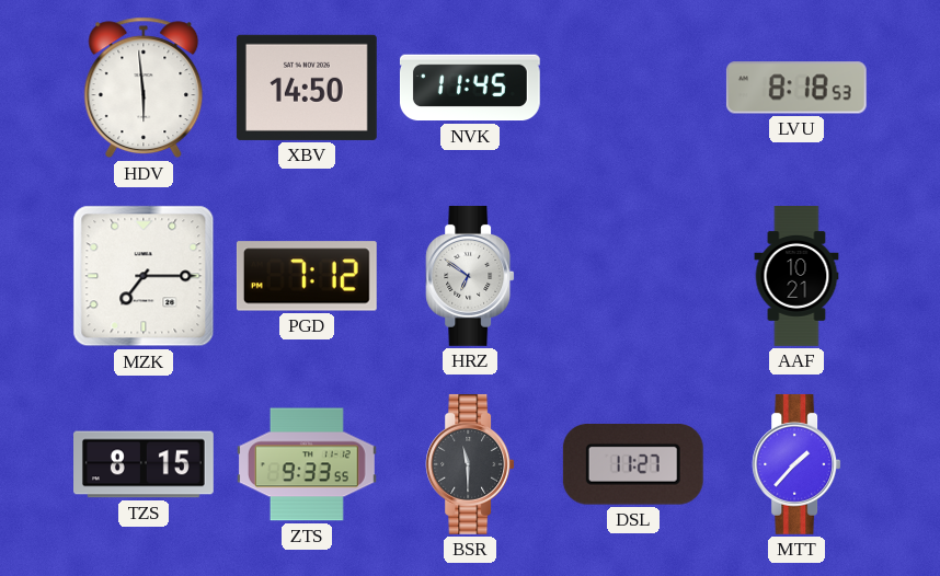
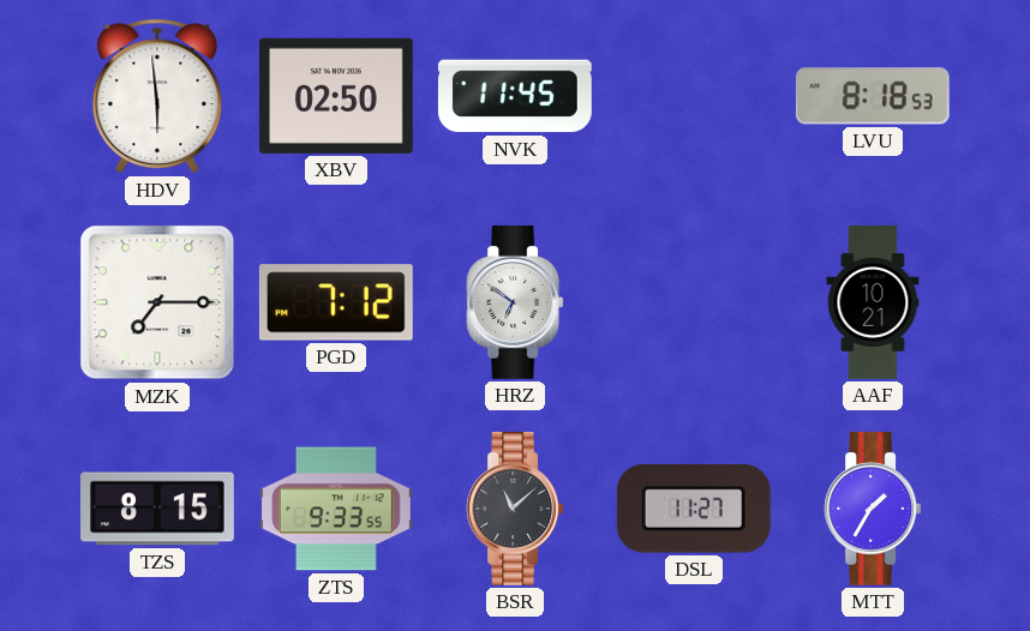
XBV: 14:50 -> 02:50 (336, 96)
BSR: 11:30 -> 11:08 (515, 509)
MTT: 1:37 -> 1:35 (873, 509)
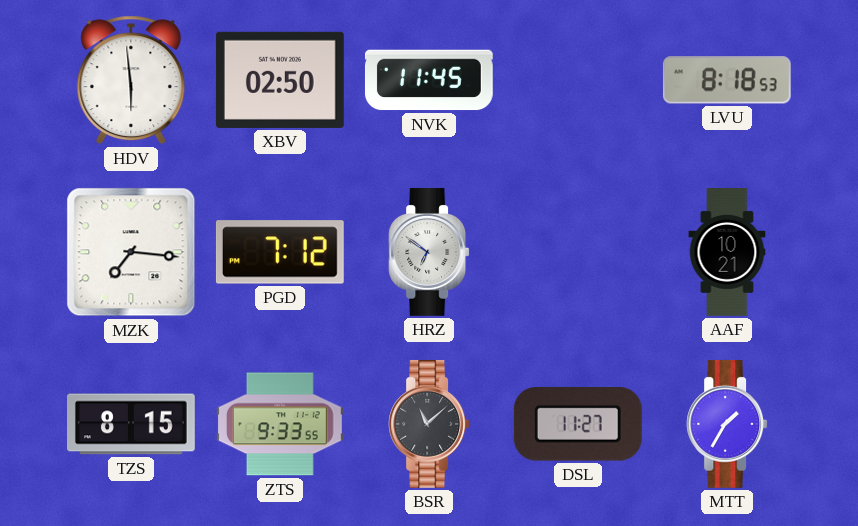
MZK: 7:15 -> 7:16 (131, 252)
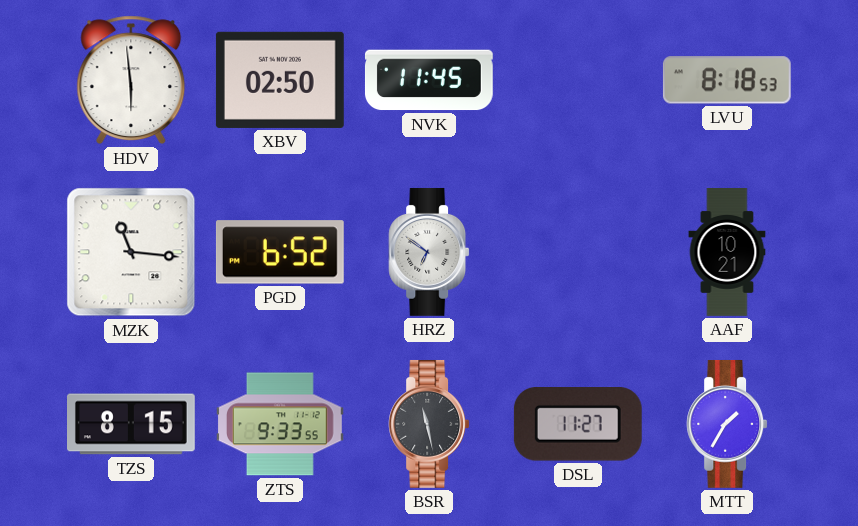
MZK: 7:16 -> 11:16 (131, 252)
PGD: 7:12 -> 6:52 (280, 252)
BSR: 11:08 -> 11:28 (429, 424)
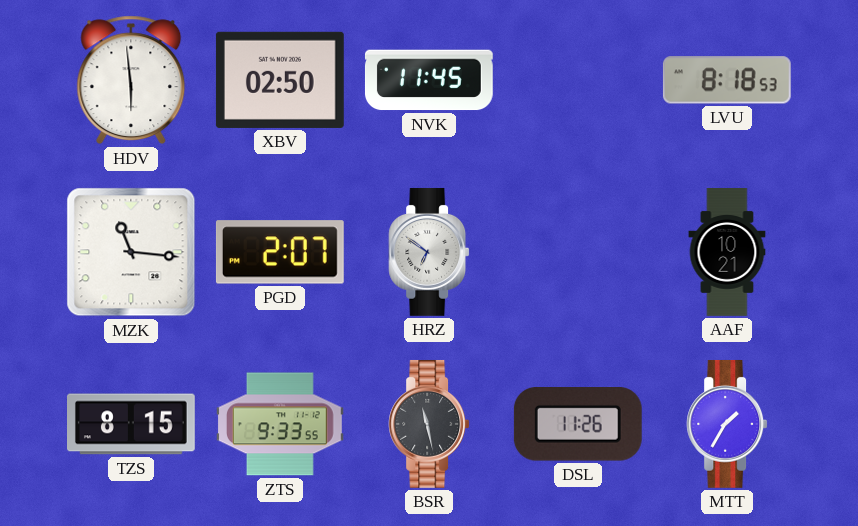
PGD: 6:52 -> 2:07 (280, 252)
DSL: 11:27 -> 11:26 (578, 425)
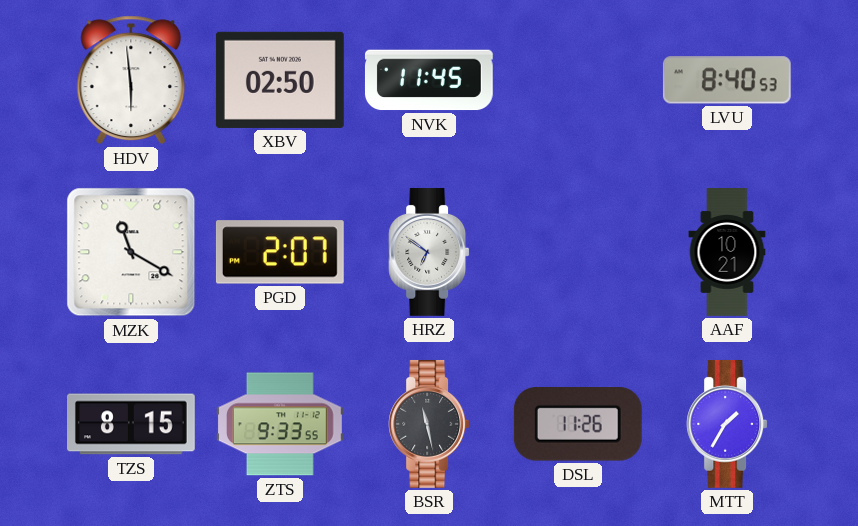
LVU: 8:18 -> 8:40 (727, 80)
MZK: 11:16 -> 11:20 (131, 252)
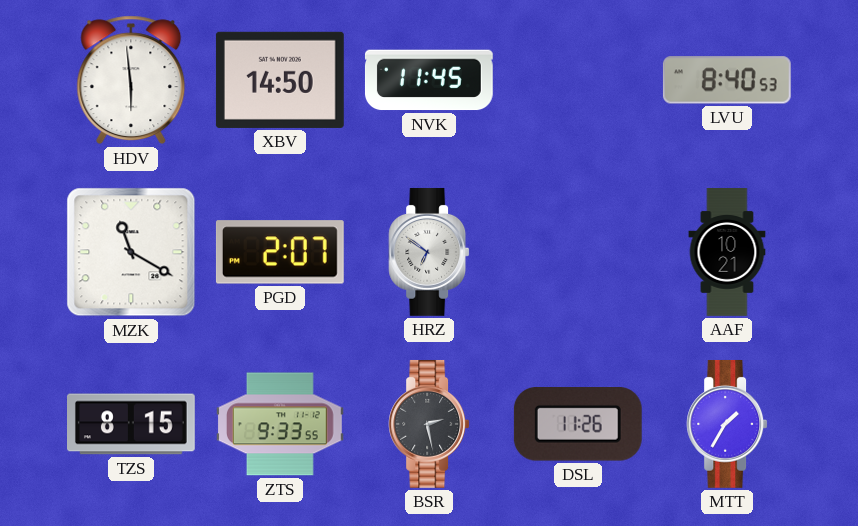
XBV: 02:50 -> 14:50 (280, 80)
BSR: 11:28 -> 2:28 (429, 424)
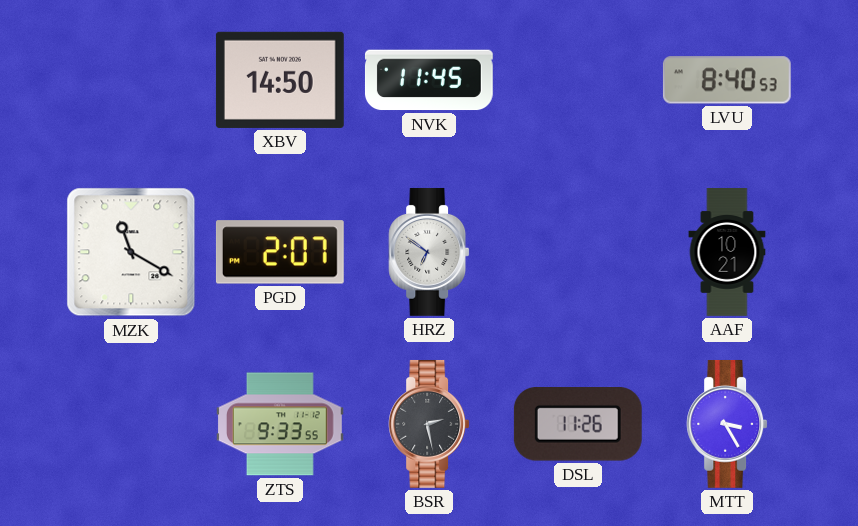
HDV: 5:59 -> none (131, 80)
TZS: 8:15 -> none (132, 424)
MTT: 1:35 -> 3:25 (727, 424)
